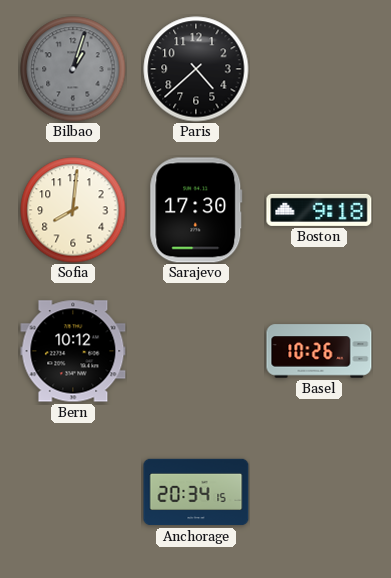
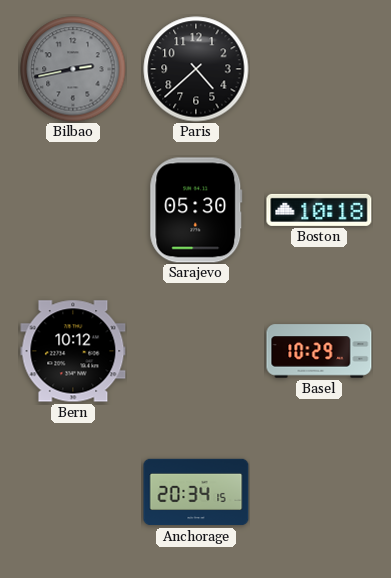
Bilbao: 1:03 -> 2:43 (73, 69)
Sofia: 8:01 -> none (73, 210)
Sarajevo: 17:30 -> 05:30 (196, 210)
Boston: 9:18 -> 10:18 (319, 210)
Basel: 10:26 -> 10:29 (319, 351)
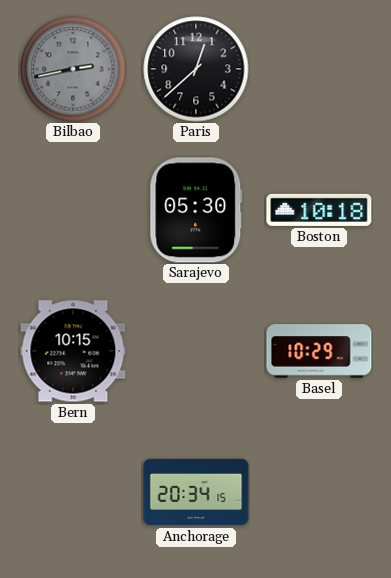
Paris: 4:38 -> 12:38 (196, 69)
Bern: 10:12 -> 10:15 (73, 351)
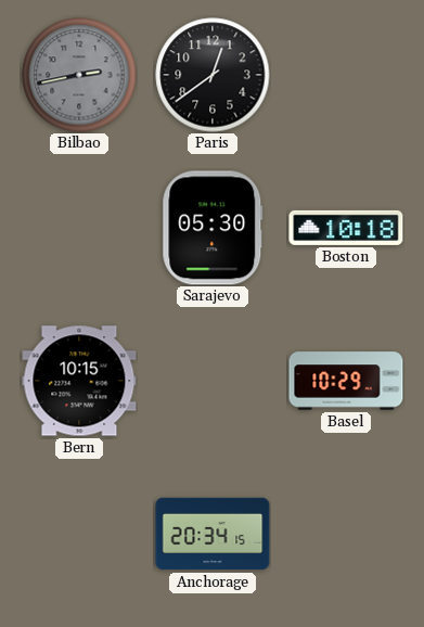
Paris: 12:38 -> 12:39 (213, 75)
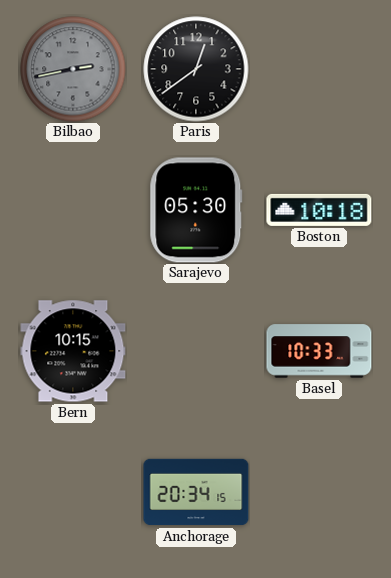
Basel: 10:29 -> 10:33 (319, 351)
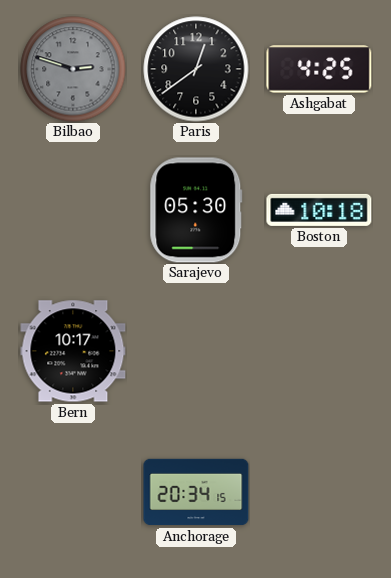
Bilbao: 2:43 -> 2:48 (73, 69)
Ashgabat: none -> 4:25 (319, 69)
Bern: 10:15 -> 10:17 (73, 351)
Basel: 10:33 -> none (319, 351)
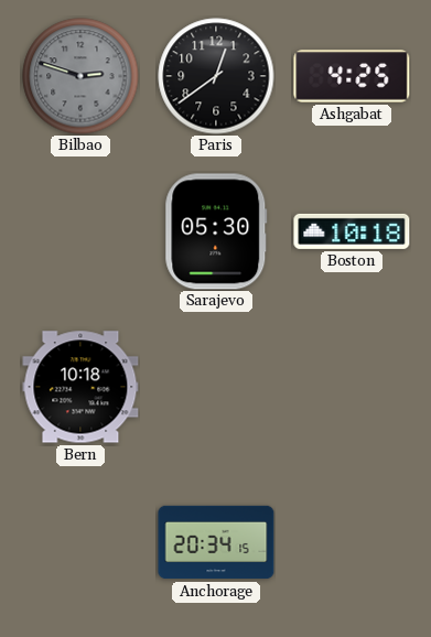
Bern: 10:17 -> 10:18 (80, 387)
